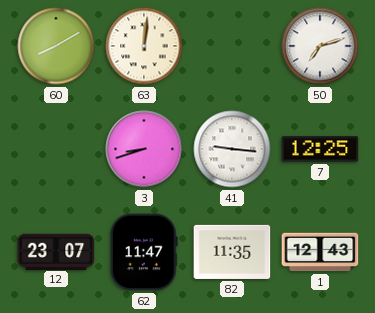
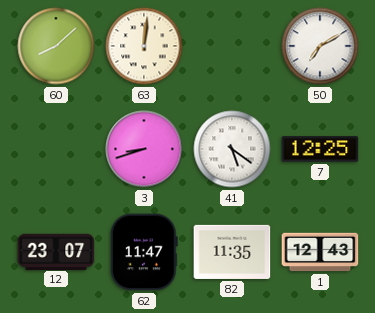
60: 8:10 -> 8:08 (56, 46)
50: 7:12 -> 7:10 (320, 46)
41: 9:16 -> 5:21 (232, 149)
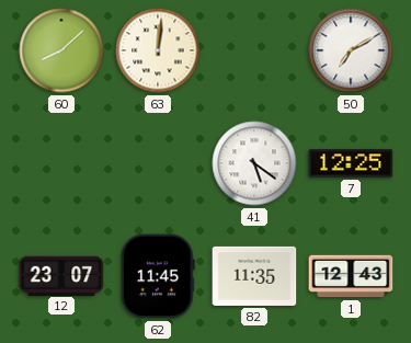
3: 8:42 -> none (144, 149)
62: 11:47 -> 11:45 (158, 276)
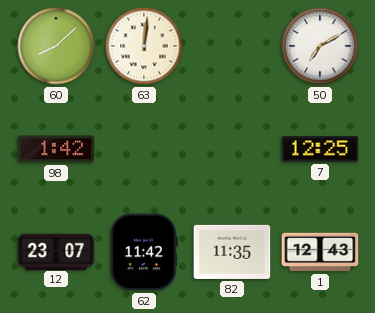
98: none -> 1:42 (56, 149)
41: 5:21 -> none (254, 163)
62: 11:45 -> 11:42 (144, 252)
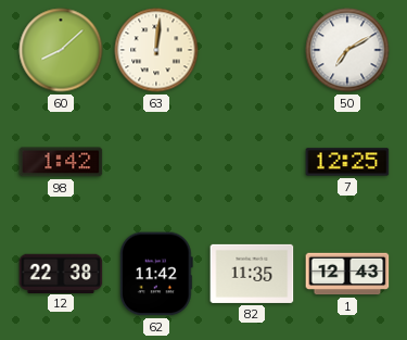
12: 23:07 -> 22:38 (61, 273)
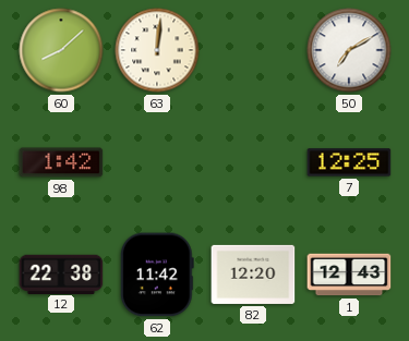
82: 11:35 -> 12:20 (253, 275)
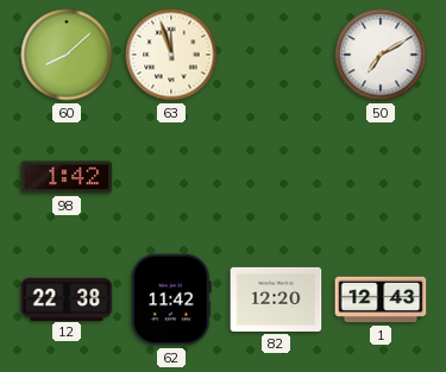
63: 12:01 -> 11:57 (171, 55)
7: 12:25 -> none (349, 162)
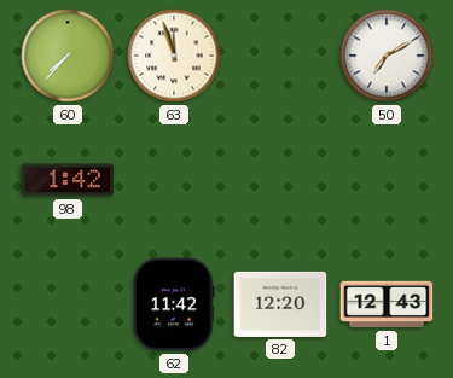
60: 8:08 -> 7:37 (68, 56)
12: 22:38 -> none (67, 298)
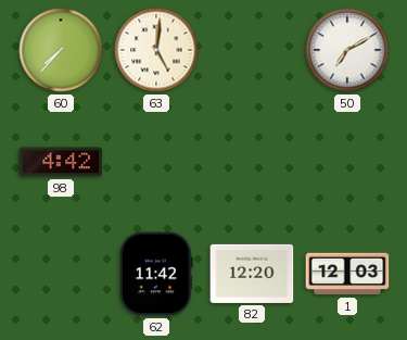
63: 11:57 -> 5:01 (156, 50)
98: 1:42 -> 4:42 (61, 162)
1: 12:43 -> 12:03 (347, 274)
